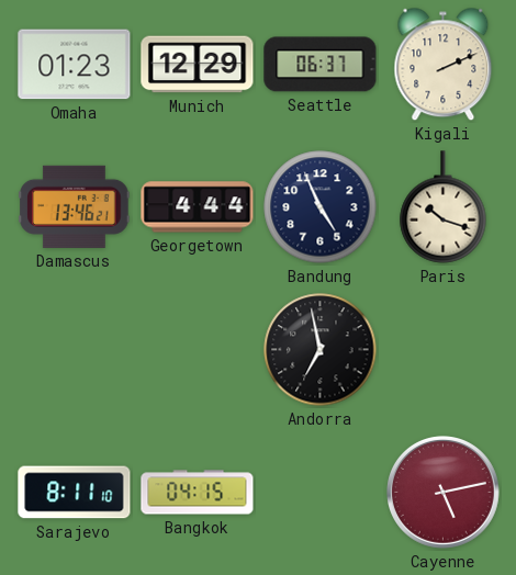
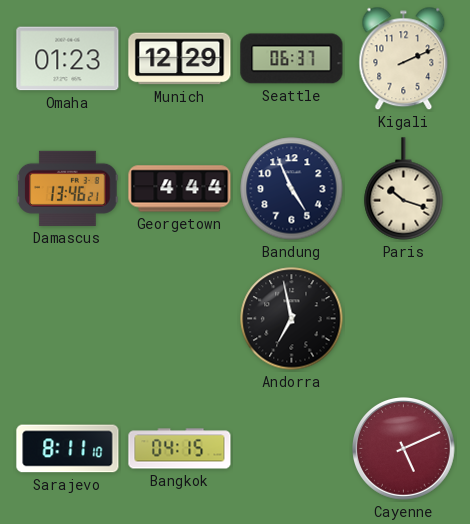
Cayenne: 5:13 -> 5:11 (404, 449)
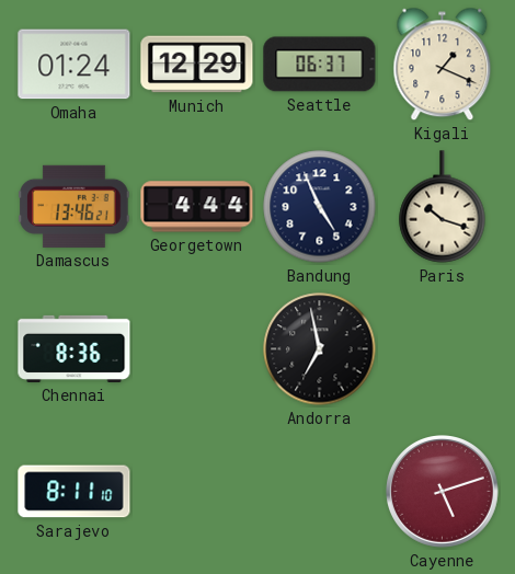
Omaha: 01:23 -> 01:24 (75, 65)
Kigali: 2:11 -> 1:19 (443, 65)
Chennai: none -> 8:36 (75, 348)
Bangkok: 04:15 -> none (180, 449)
Cayenne: 5:11 -> 5:12 (443, 492)
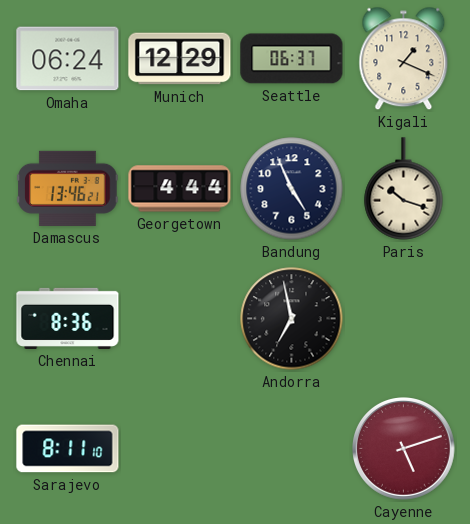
Omaha: 01:24 -> 06:24 (68, 59)
